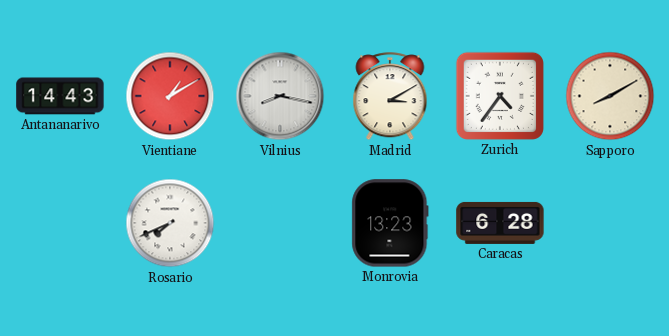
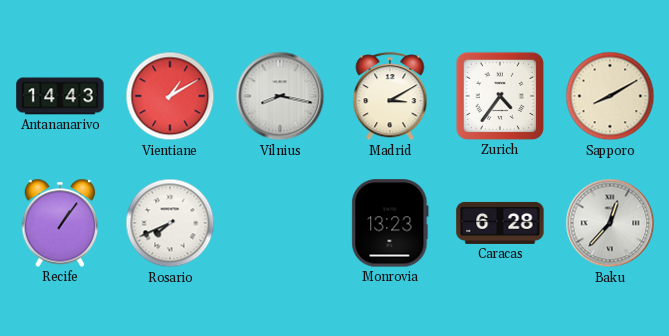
Recife: none -> 1:06 (60, 223)
Baku: none -> 12:37 (610, 223)
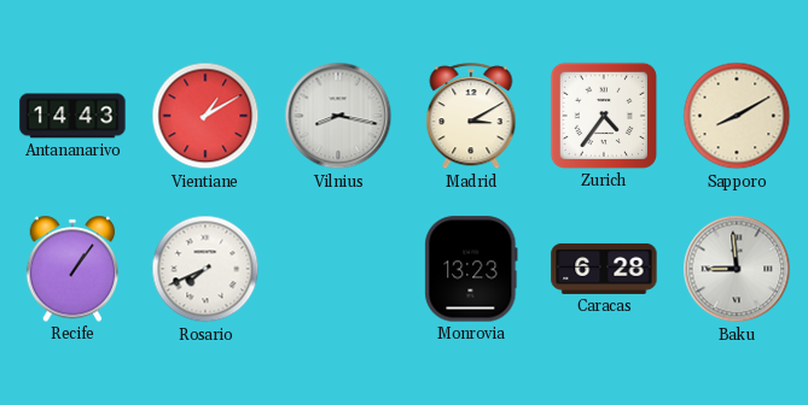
Baku: 12:37 -> 8:59 (737, 269)
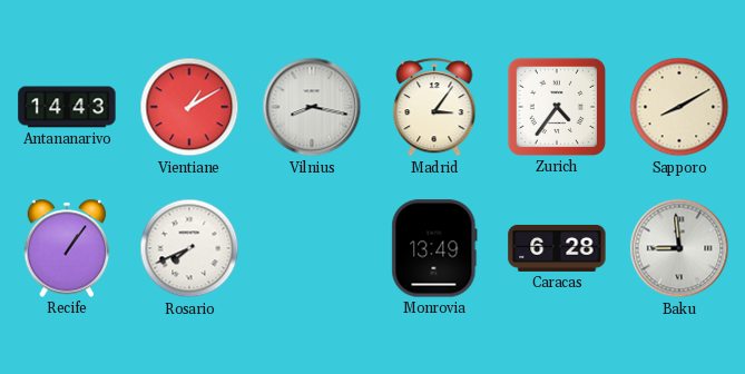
Madrid: 3:10 -> 3:06 (434, 108)
Monrovia: 13:23 -> 13:49 (434, 248)
